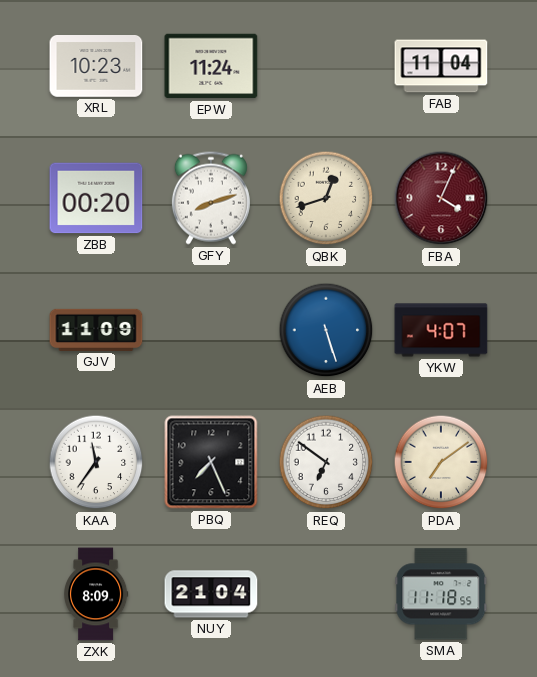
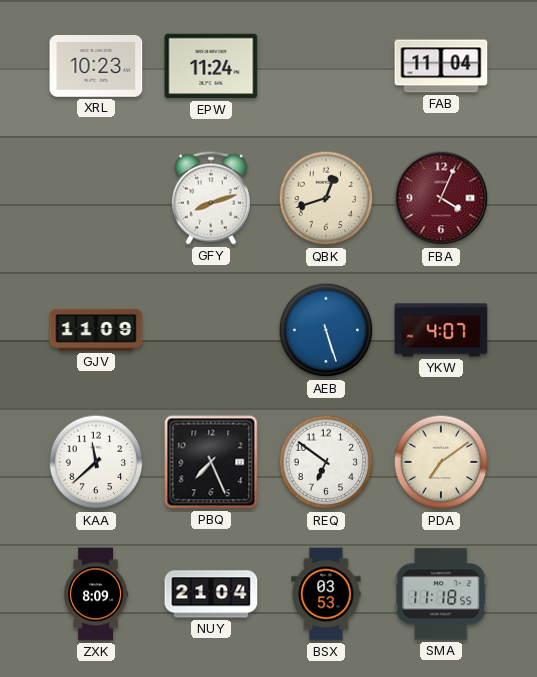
ZBB: 00:20 -> none (96, 198)
KAA: 11:36 -> 11:38 (96, 462)
BSX: none -> 03:53 (326, 594)
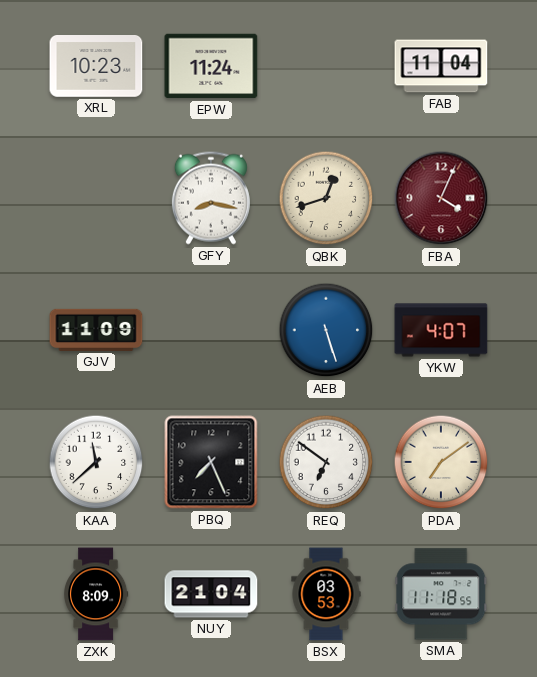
GFY: 8:12 -> 8:17 (211, 198)
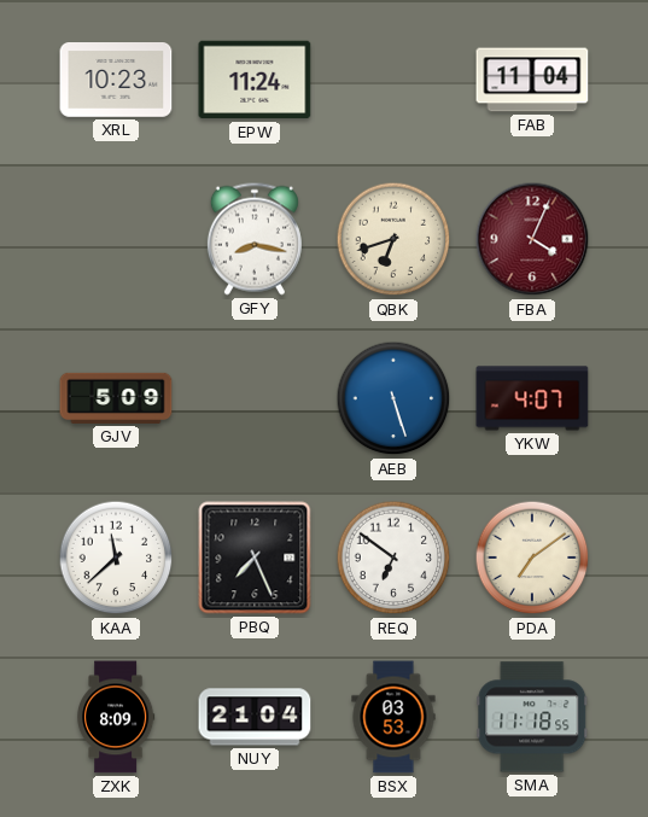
QBK: 12:42 -> 6:42 (393, 239)
GJV: 11:09 -> 5:09 (116, 398)
